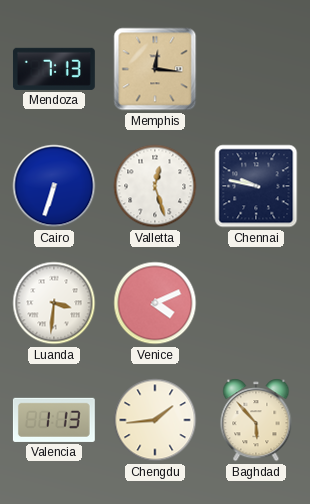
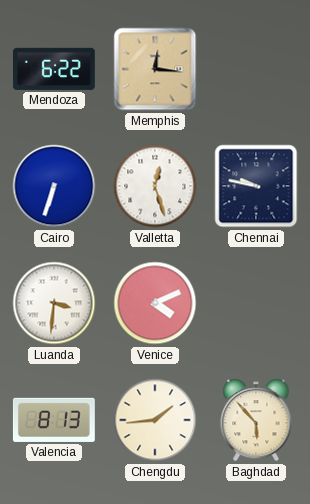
Mendoza: 7:13 -> 6:22 (54, 69)
Valencia: 1:13 -> 8:13 (54, 420)
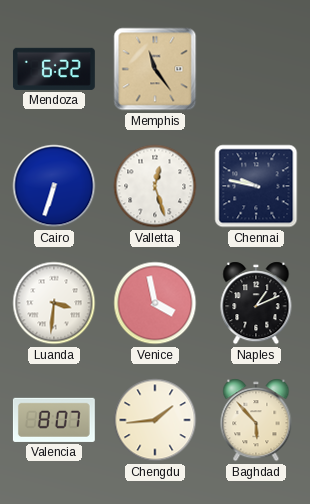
Memphis: 12:16 -> 11:24 (155, 69)
Venice: 4:11 -> 3:58 (155, 303)
Naples: none -> 1:11 (256, 303)
Valencia: 8:13 -> 8:07 (54, 420)
